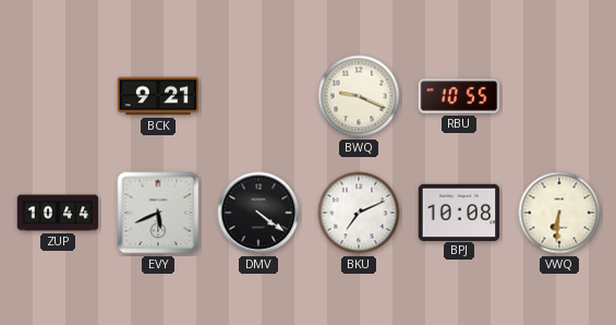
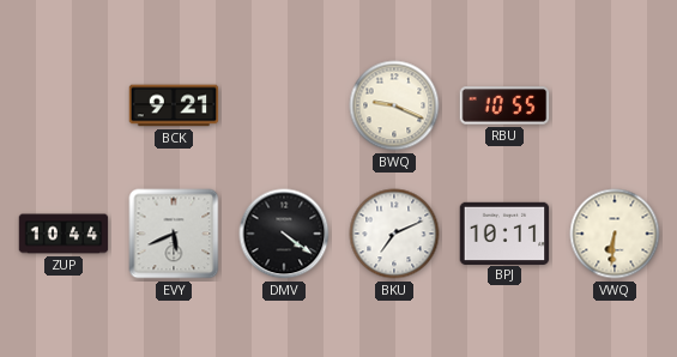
BPJ: 10:08 -> 10:11 (504, 232)
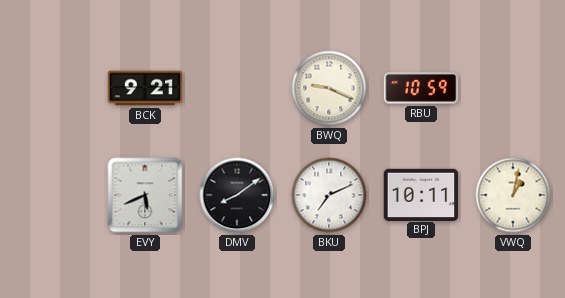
RBU: 10:55 -> 10:59 (421, 88)
ZUP: 10:44 -> none (64, 234)
DMV: 4:21 -> 8:09 (237, 195)
VWQ: 6:31 -> 1:02 (513, 195)
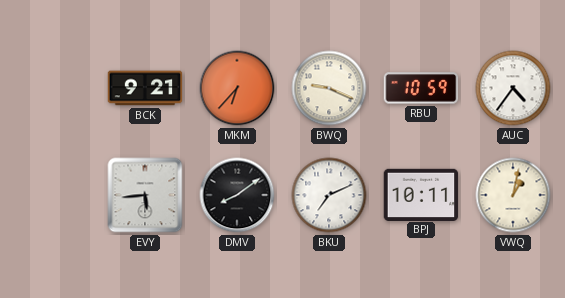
MKM: none -> 6:37 (237, 88)
AUC: none -> 4:36 (513, 88)
EVY: 5:41 -> 5:44 (145, 195)
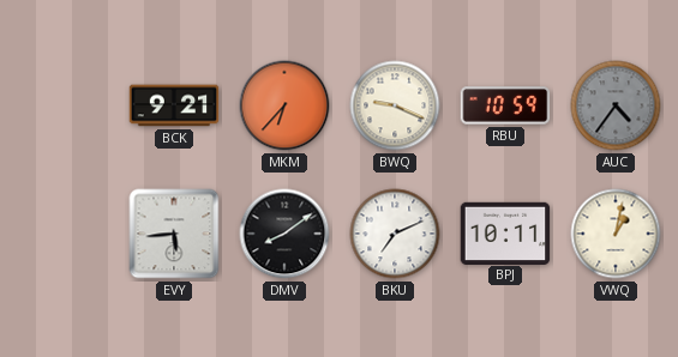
AUC dial: white -> grey (616, 105)
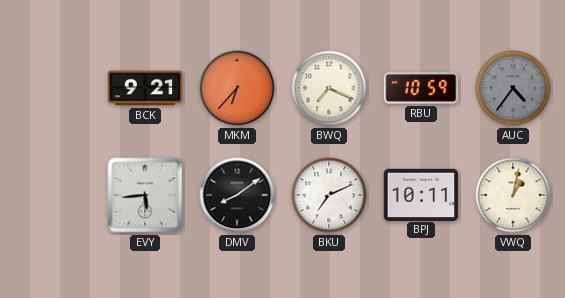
BWQ: 9:19 -> 7:19 (329, 88)
